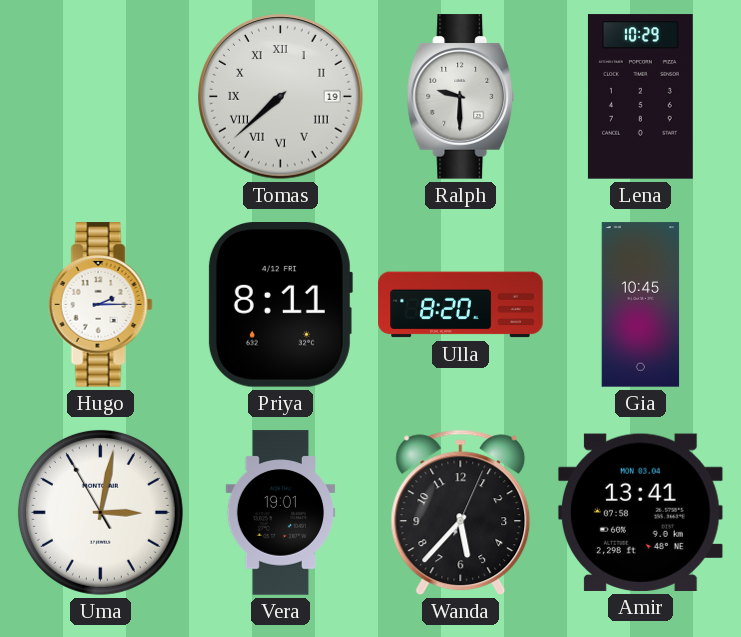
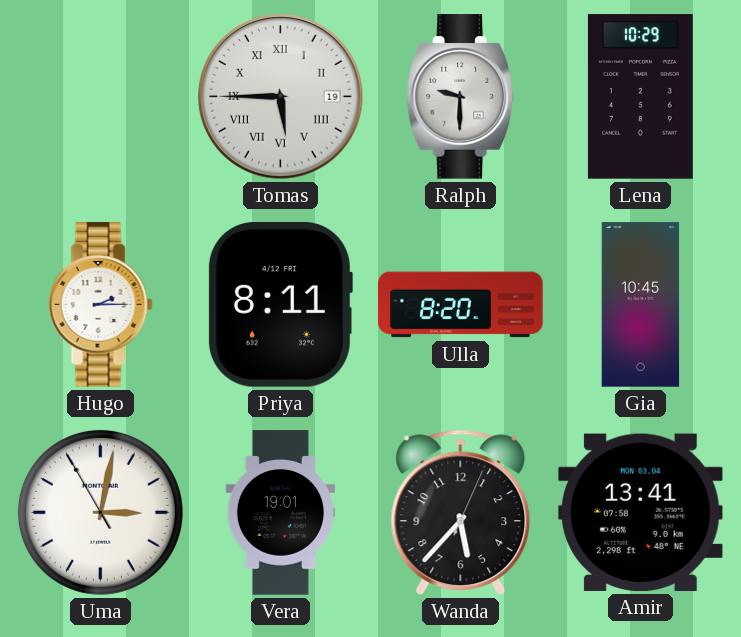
Tomas: 7:38 -> 5:45 (281, 97)
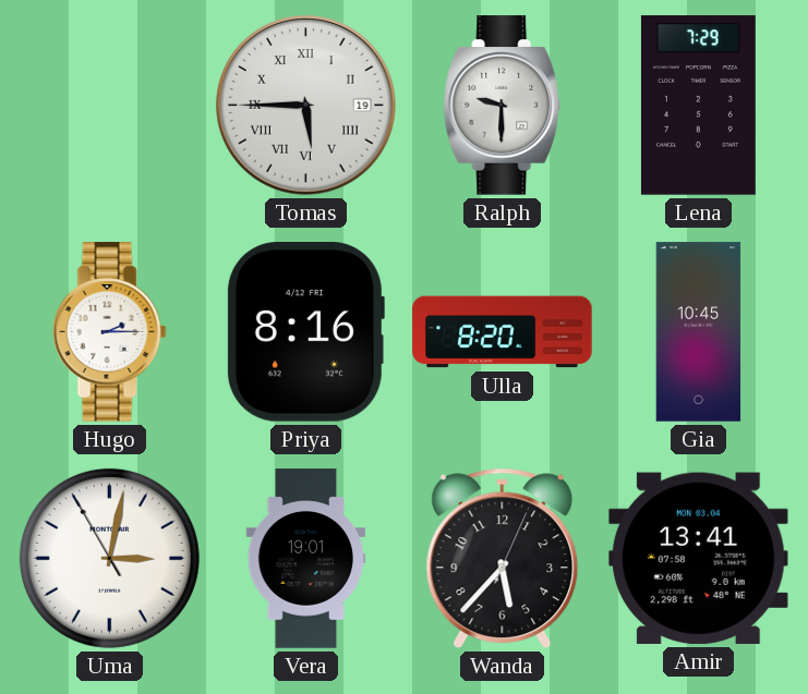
Lena: 10:29 -> 7:29 (698, 106)
Priya: 8:11 -> 8:16 (305, 332)
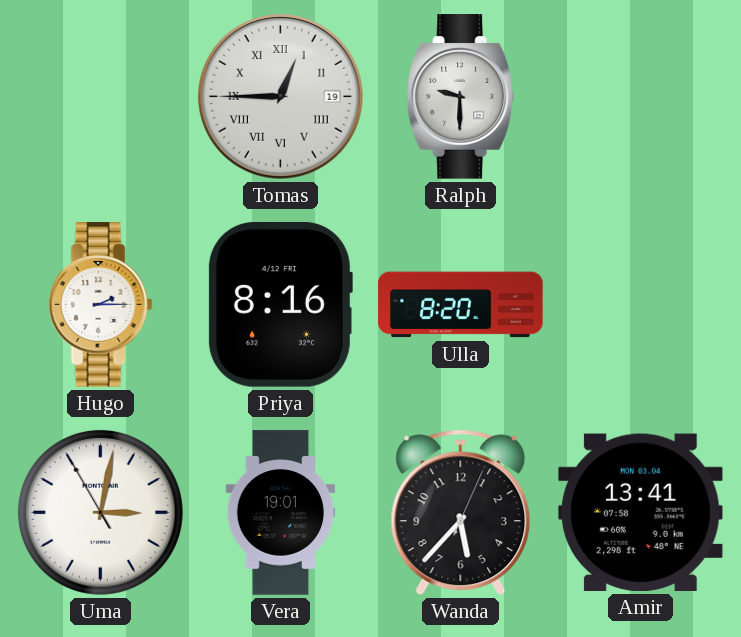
Tomas: 5:45 -> 12:45 (281, 97)
Lena: 7:29 -> none (698, 106)
Gia: 10:45 -> none (699, 332)
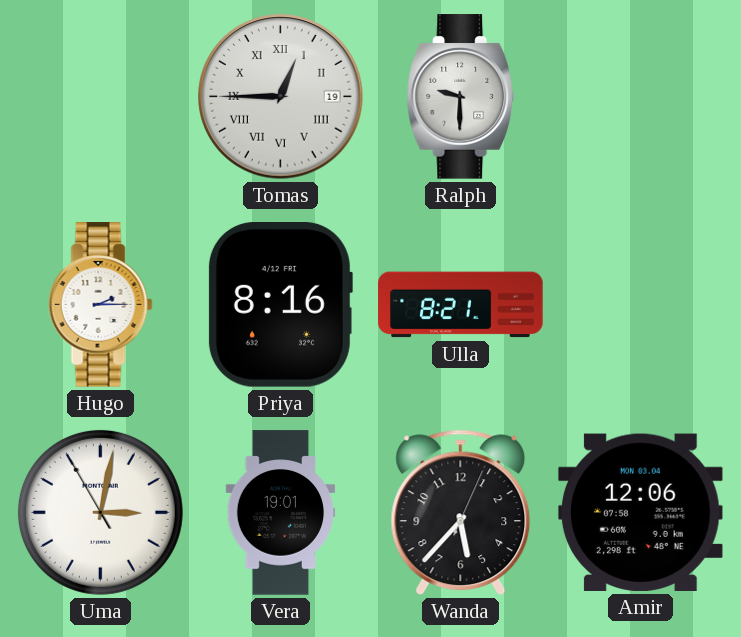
Ulla: 8:20 -> 8:21 (461, 305)
Amir: 13:41 -> 12:06 (641, 512)
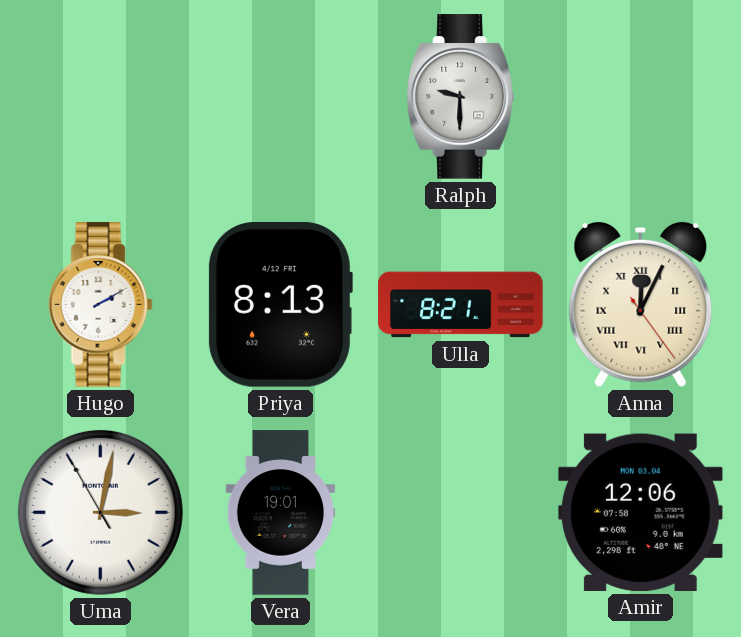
Tomas: 12:45 -> none (281, 97)
Hugo: 2:15 -> 2:10 (100, 305)
Priya: 8:16 -> 8:13 (280, 305)
Anna: none -> 12:04 (641, 305)
Wanda: 5:37 -> none (461, 513)
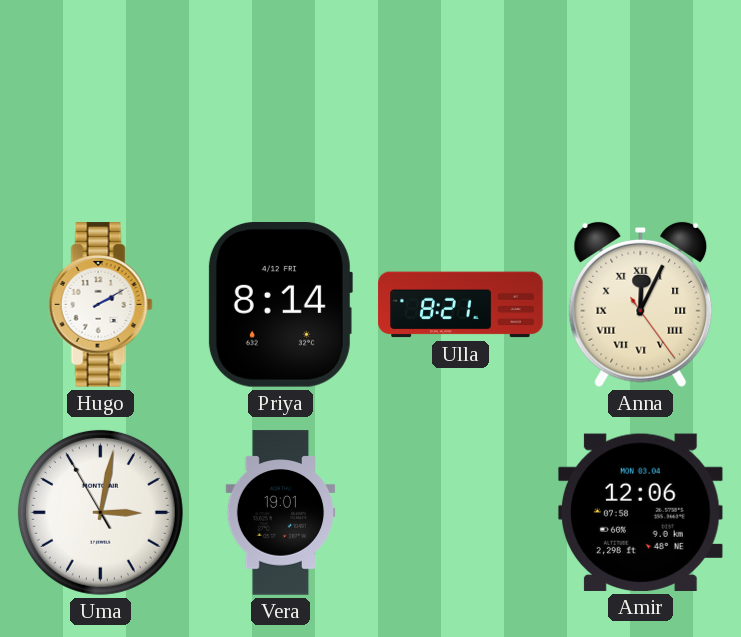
Ralph: 9:30 -> none (461, 97)
Priya: 8:13 -> 8:14 (280, 305)
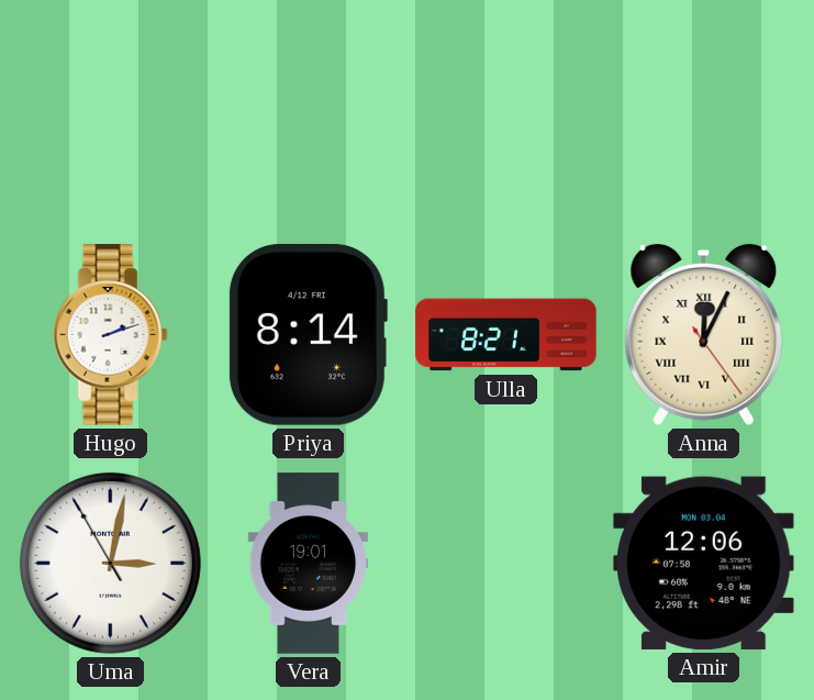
Hugo: 2:10 -> 2:12 (110, 335)
